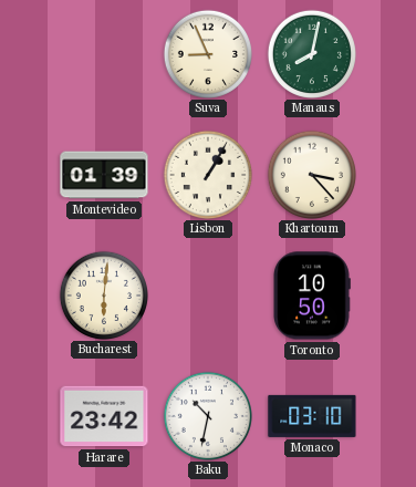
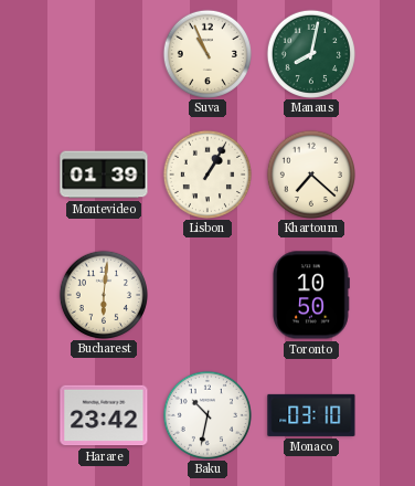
Suva: 8:56 -> 10:56 (206, 53)
Khartoum: 3:23 -> 7:22 (310, 173)
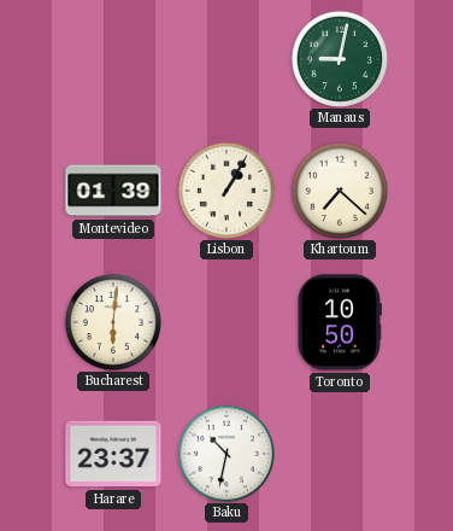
Suva: 10:56 -> none (206, 53)
Manaus: 8:02 -> 9:02 (339, 58)
Harare: 23:42 -> 23:37 (113, 454)
Monaco: 03:10 -> none (311, 415)
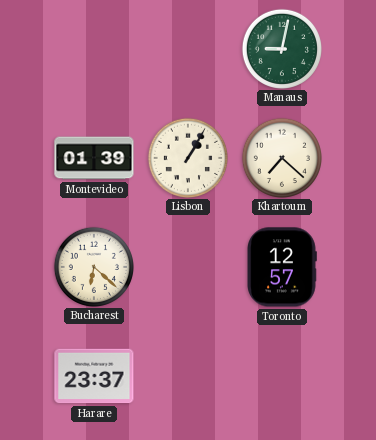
Bucharest: 6:01 -> 6:22 (93, 266)
Toronto: 10:50 -> 12:57 (282, 267)
Baku: 10:32 -> none (225, 453)
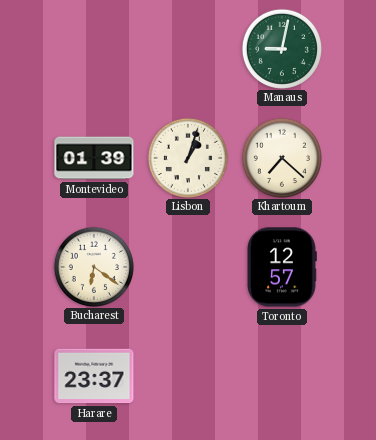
Lisbon: 1:05 -> 1:03 (187, 157)
Bucharest: 6:22 -> 6:21 (93, 266)
